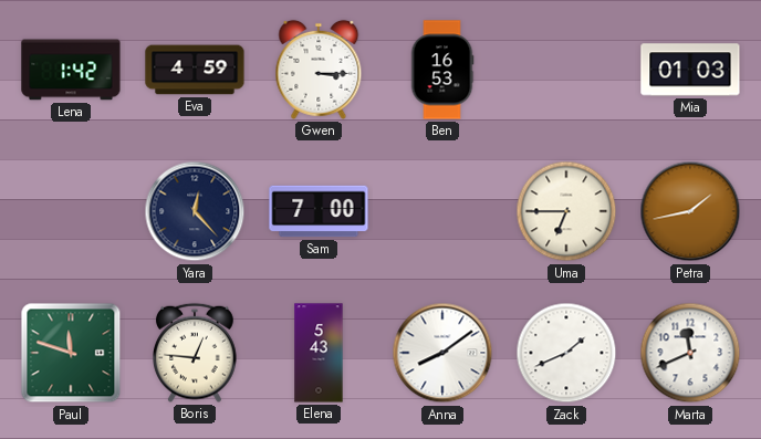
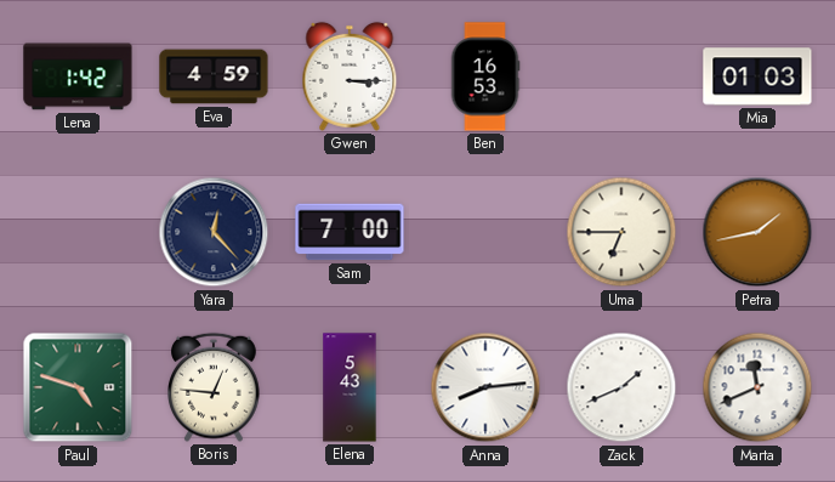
Paul: 11:48 -> 4:48 (78, 387)
Anna: 8:09 -> 8:14 (485, 387)
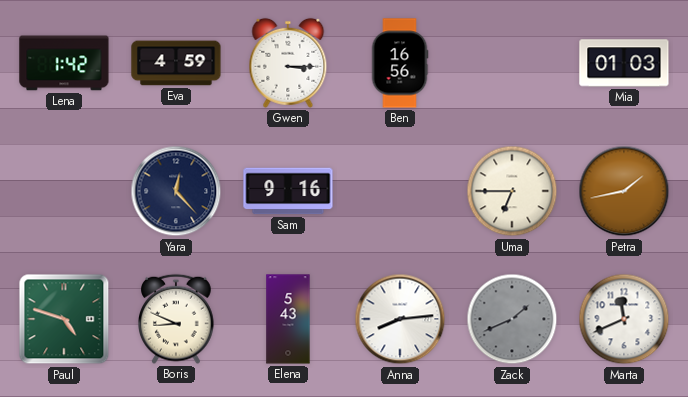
Ben: 16:53 -> 16:56 (400, 63)
Sam: 7:00 -> 9:16 (288, 191)
Boris: 12:46 -> 8:49 (177, 319)
Zack dial: white -> grey (512, 319)
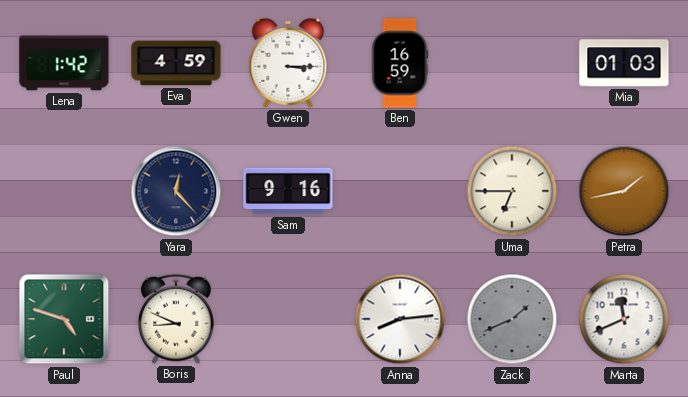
Ben: 16:56 -> 16:59 (400, 63)
Elena: 5:43 -> none (288, 319)
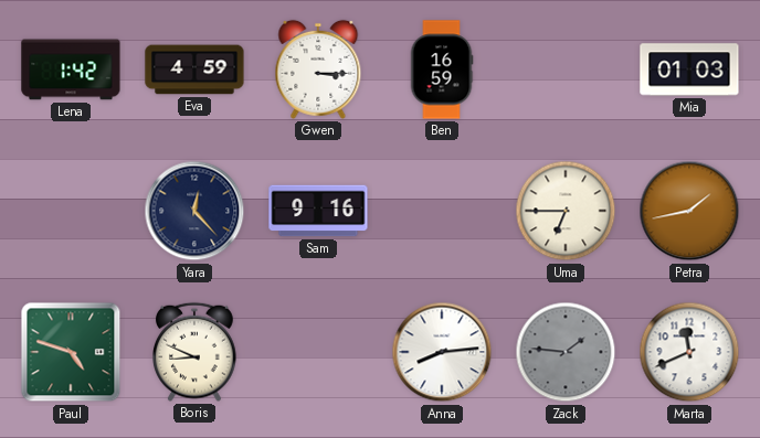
Zack: 1:41 -> 1:46 (566, 352)
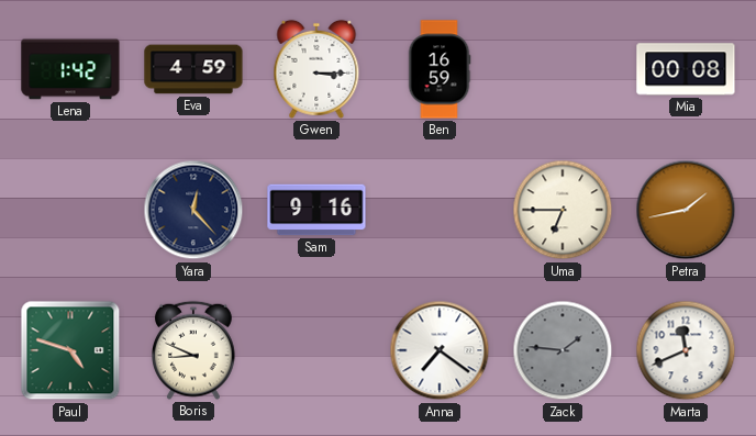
Mia: 01:03 -> 00:08 (686, 69)
Anna: 8:14 -> 7:21 (440, 350)
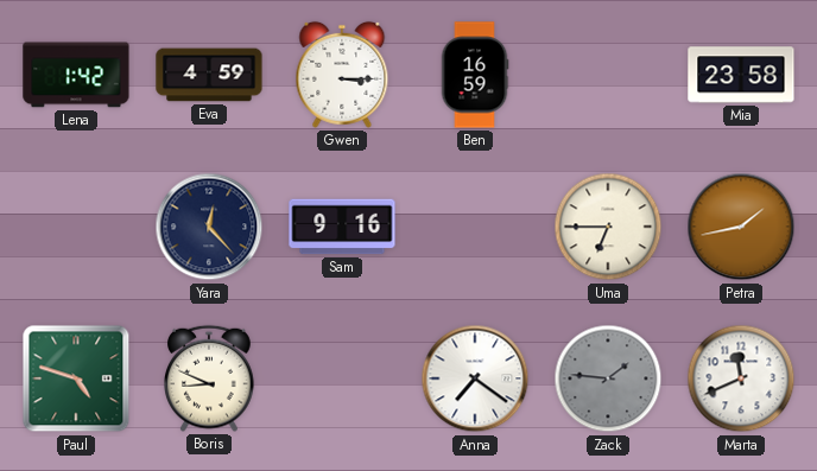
Mia: 00:08 -> 23:58 (741, 75)
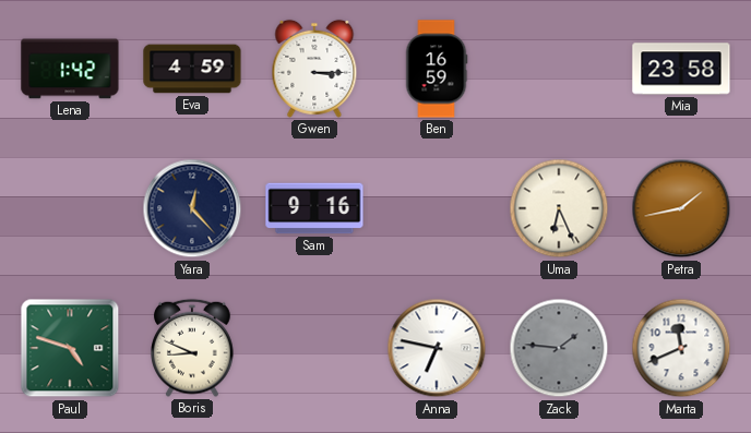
Uma: 6:45 -> 6:26 (559, 208)
Anna: 7:21 -> 6:47 (437, 348)
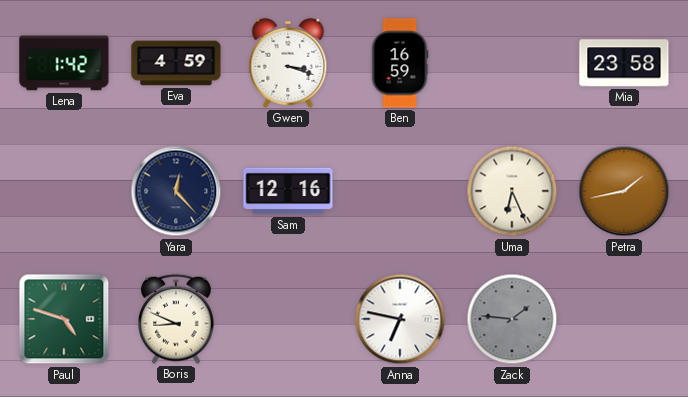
Gwen: 3:15 -> 3:18 (288, 63)
Sam: 9:16 -> 12:16 (288, 191)
Marta: 11:41 -> none (681, 348)
